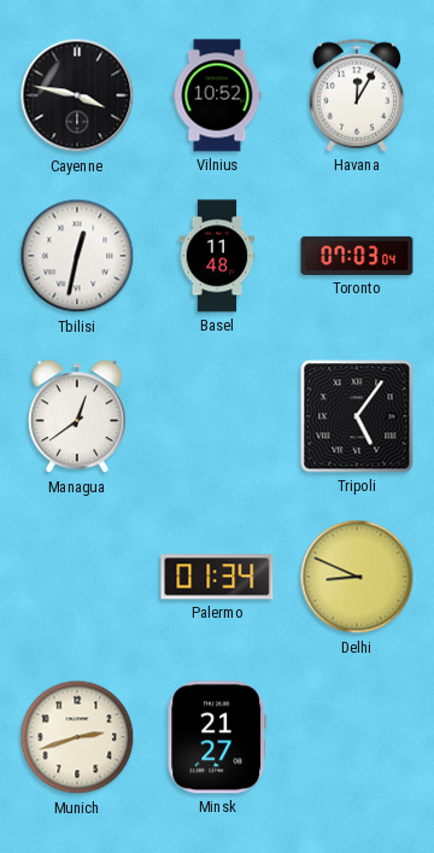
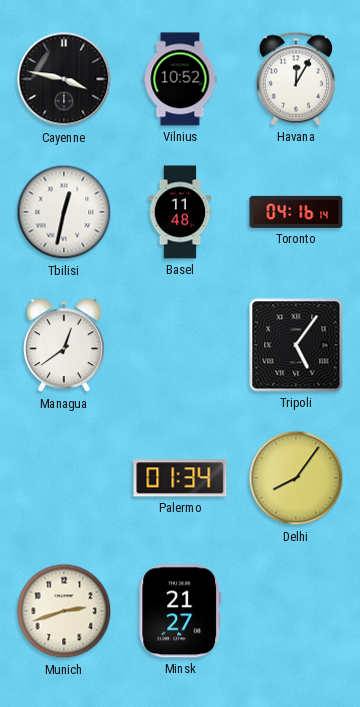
Toronto: 07:03 -> 04:16 (296, 212)
Delhi: 8:49 -> 8:06 (296, 478)
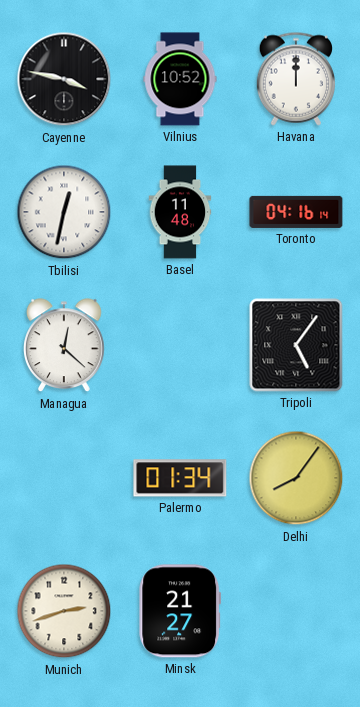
Havana: 12:05 -> 12:00 (295, 79)
Managua: 12:39 -> 12:22 (65, 346)
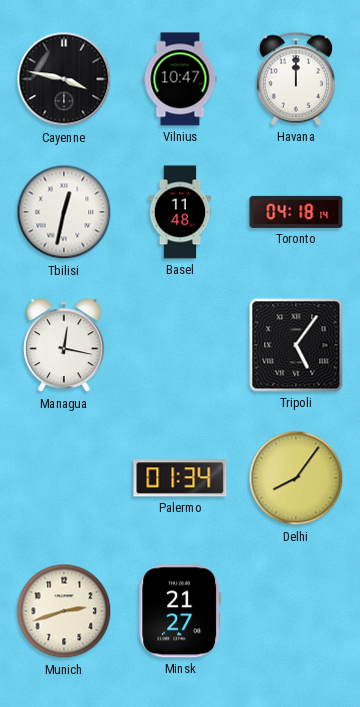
Vilnius: 10:52 -> 10:47 (180, 79)
Toronto: 04:16 -> 04:18 (296, 212)
Managua: 12:22 -> 12:17 (65, 346)
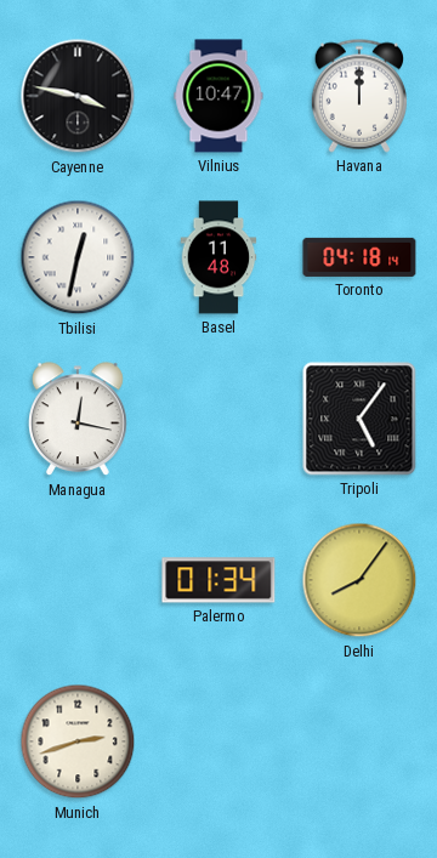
Minsk: 21:27 -> none (180, 611)
